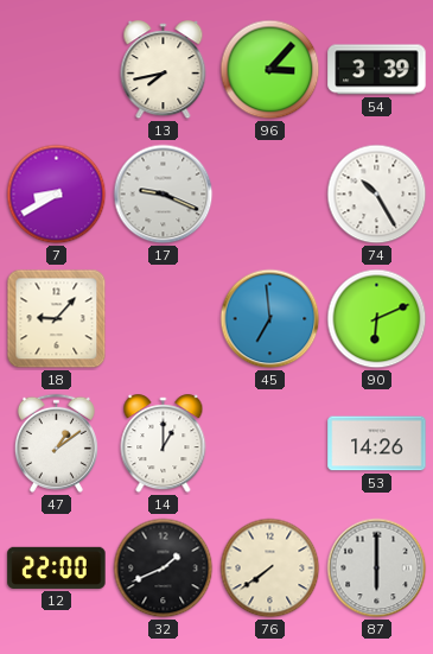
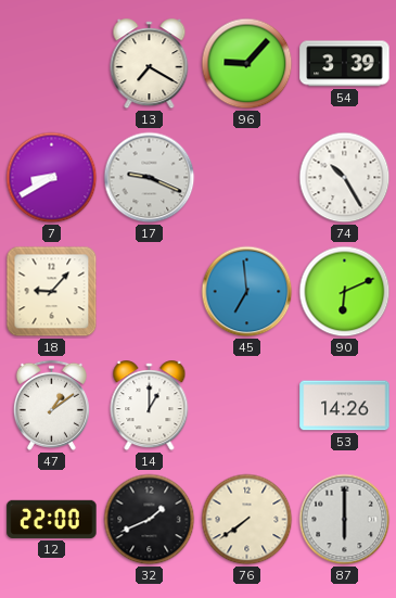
13: 7:43 -> 7:20 (150, 64)
96: 3:07 -> 9:07 (247, 64)
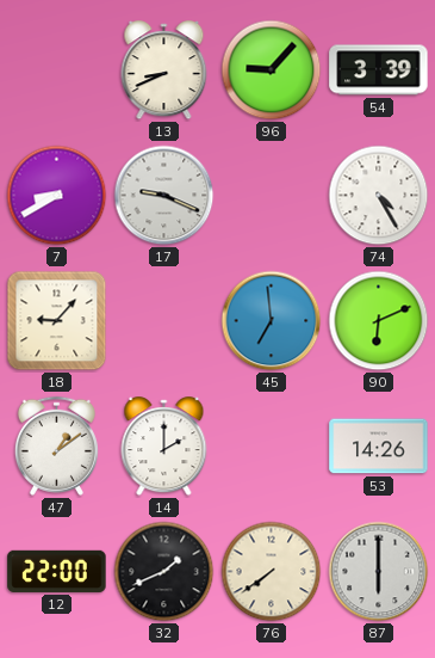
13: 7:20 -> 8:41 (164, 70)
74: 10:25 -> 4:25 (379, 196)
14: 1:00 -> 2:00 (164, 447)
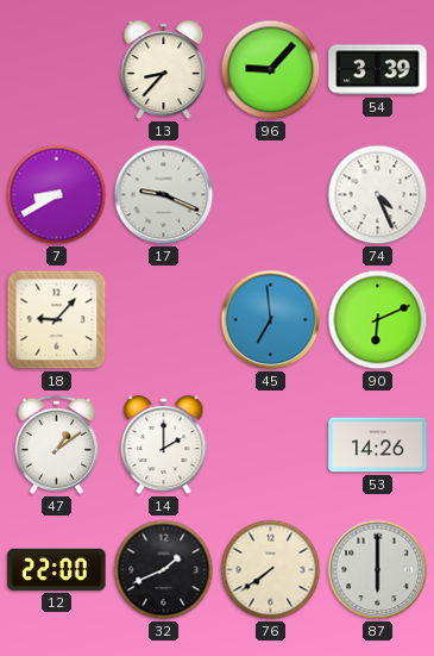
13: 8:41 -> 8:37 (164, 70)
74: 4:25 -> 4:26 (378, 195)
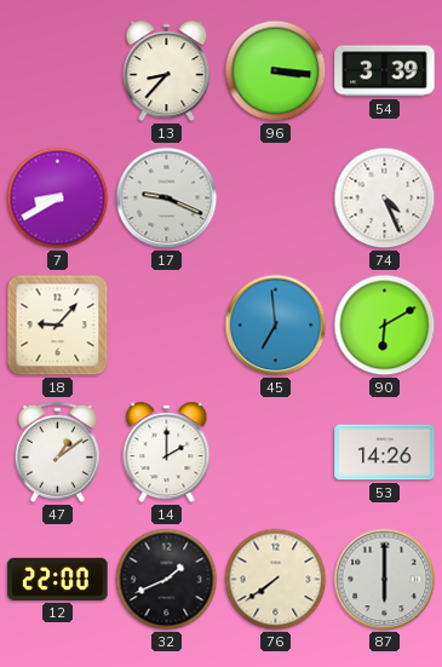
96: 9:07 -> 3:16 (276, 71)
90: 6:11 -> 6:10 (385, 326)
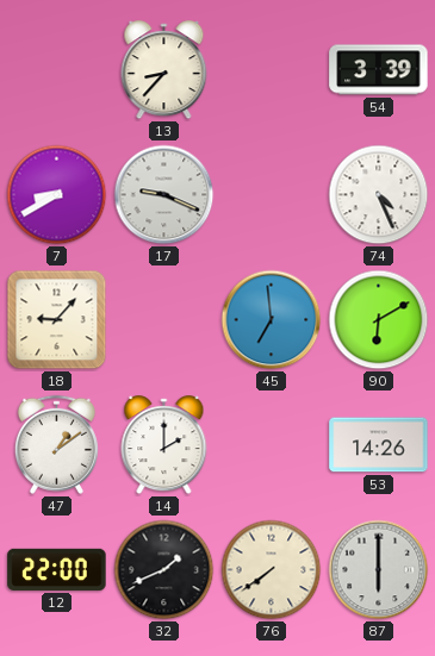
96: 3:16 -> none (276, 71)
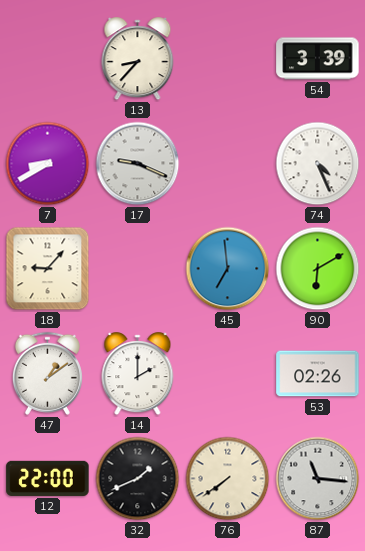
53: 14:26 -> 02:26 (318, 374)
87: 6:00 -> 11:16 (318, 479)
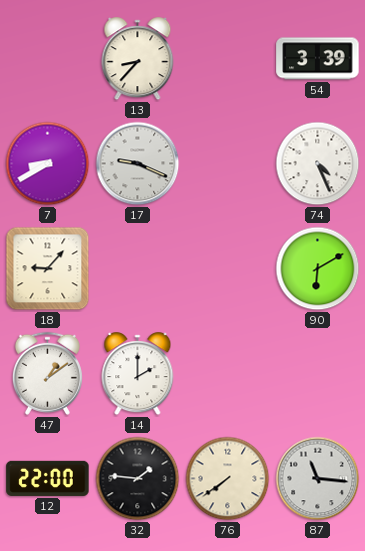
45: 6:59 -> none (228, 269)
53: 02:26 -> none (318, 374)
32: 1:41 -> 1:46 (138, 479)
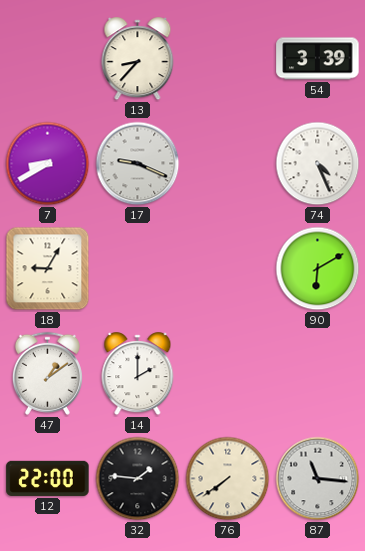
18: 9:07 -> 9:05 (48, 269)
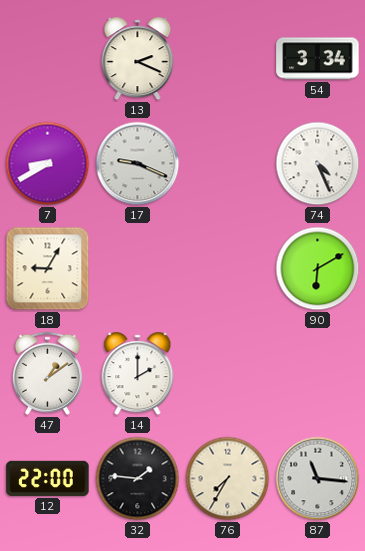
13: 8:37 -> 2:19 (138, 59)
54: 3:39 -> 3:34 (318, 59)
76: 7:39 -> 7:35 (228, 479)
